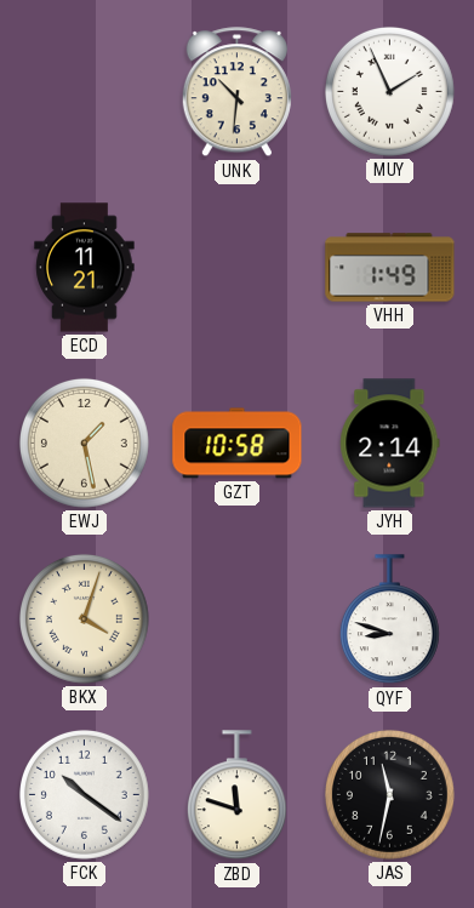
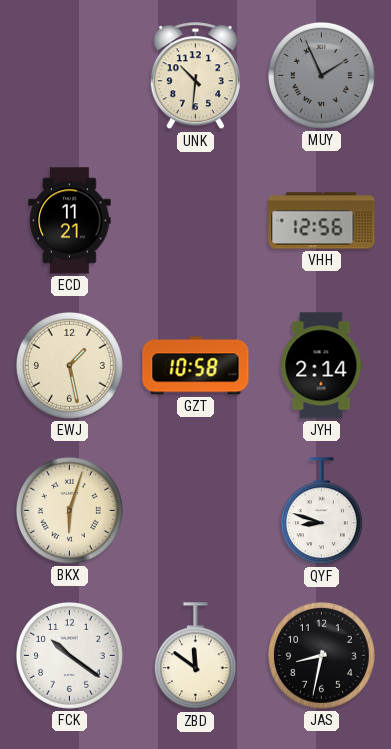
MUY dial: white -> grey (321, 75)
VHH: 1:49 -> 12:56 (322, 221)
BKX: 4:03 -> 6:03 (69, 510)
ZBD: 11:48 -> 11:51 (195, 656)
JAS: 11:32 -> 8:32 (321, 655)
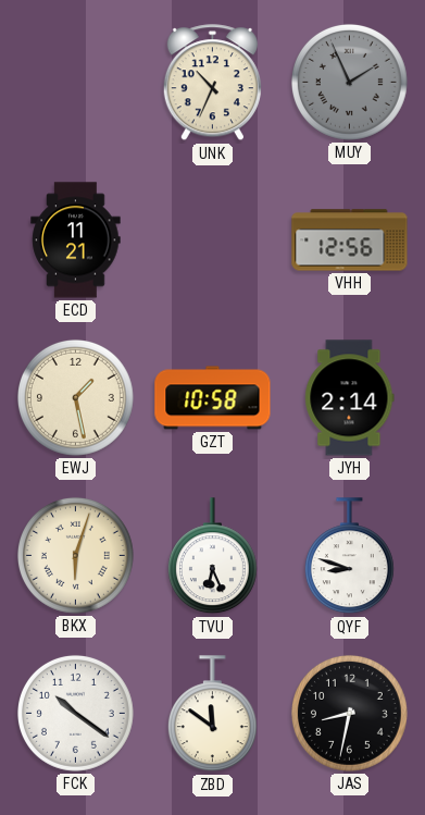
UNK: 10:31 -> 10:34 (212, 83)
TVU: none -> 6:26 (212, 556)
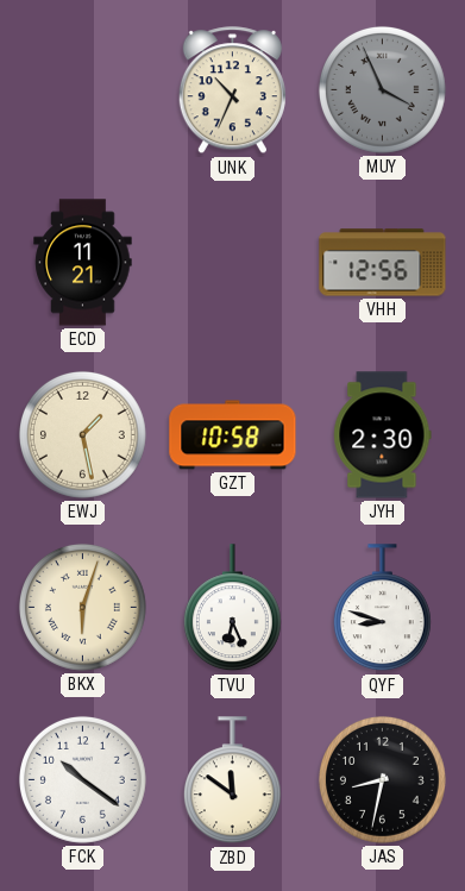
MUY: 1:56 -> 3:56 (382, 89)
JYH: 2:14 -> 2:30 (383, 435)
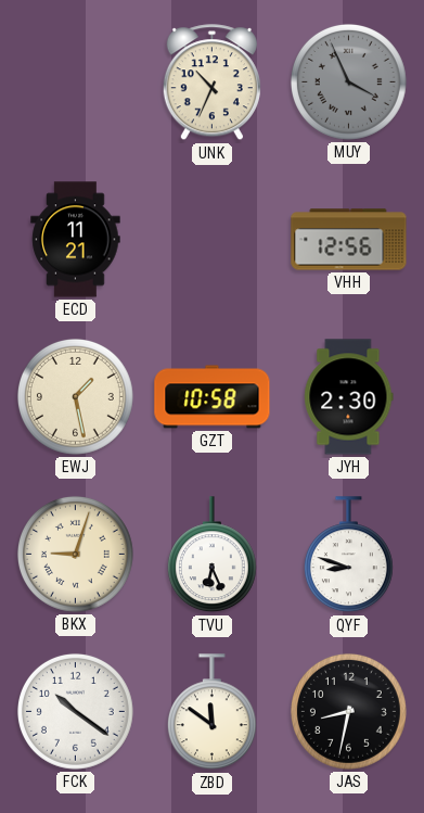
BKX: 6:03 -> 9:03 (75, 554)
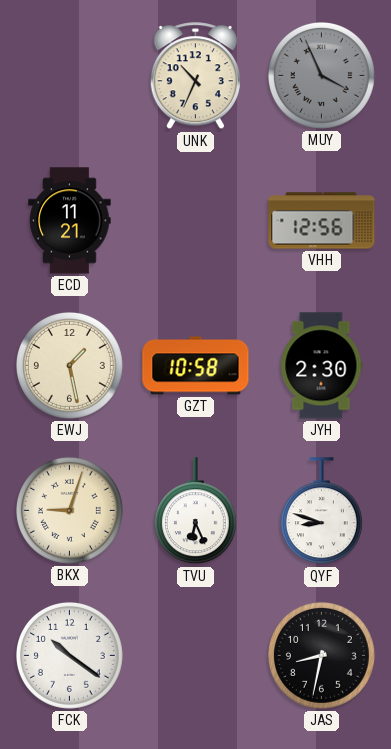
ZBD: 11:51 -> none (211, 712)
